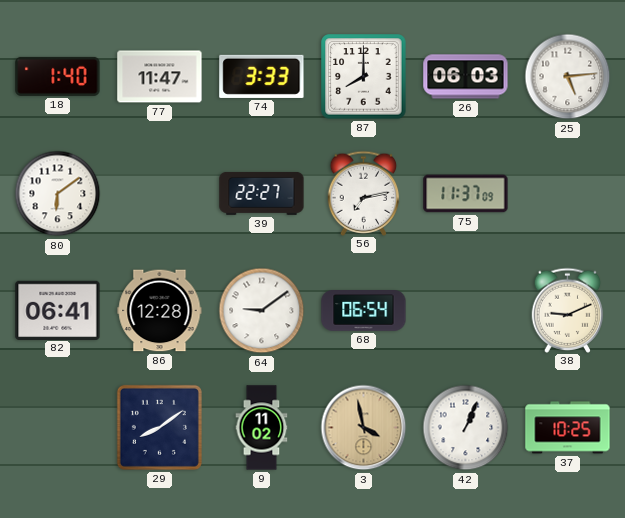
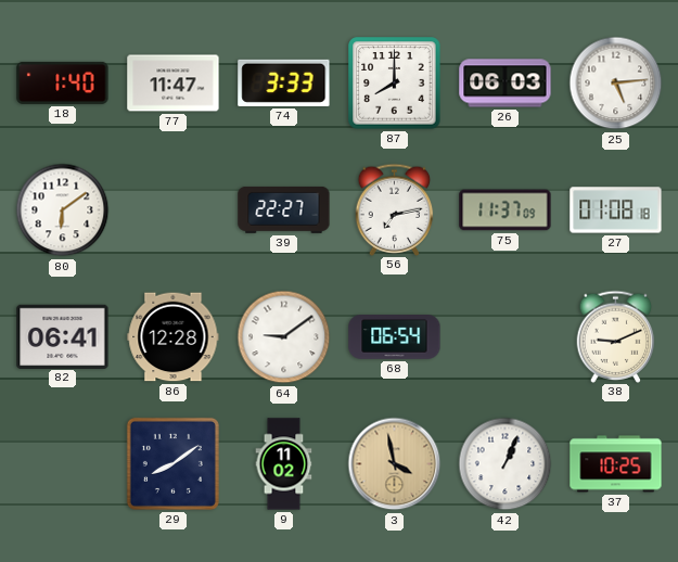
27: none -> 01:08 (616, 210)
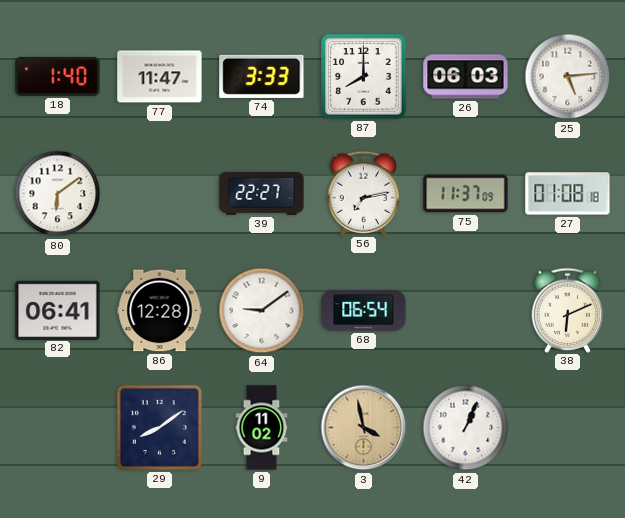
38: 9:11 -> 6:11 (568, 310)
37: 10:25 -> none (616, 464)
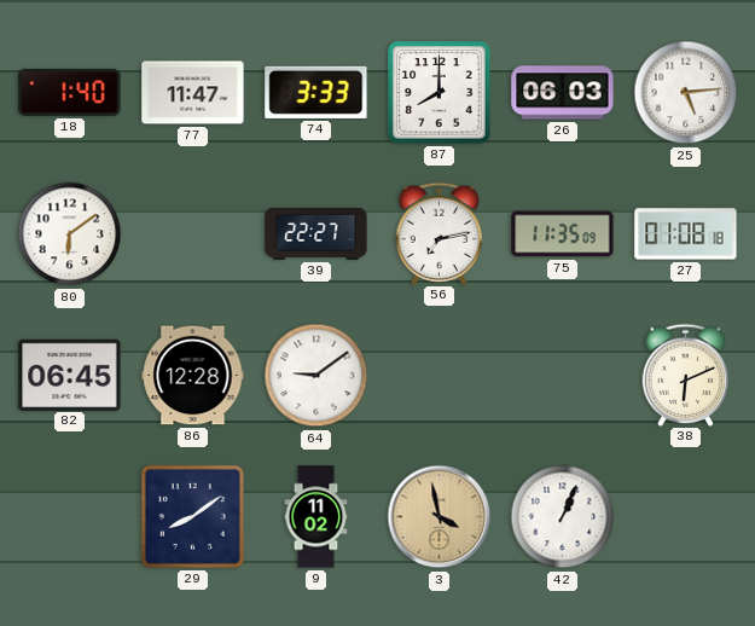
75: 11:37 -> 11:35 (563, 234)
82: 06:41 -> 06:45 (70, 375)
68: 06:54 -> none (364, 311)
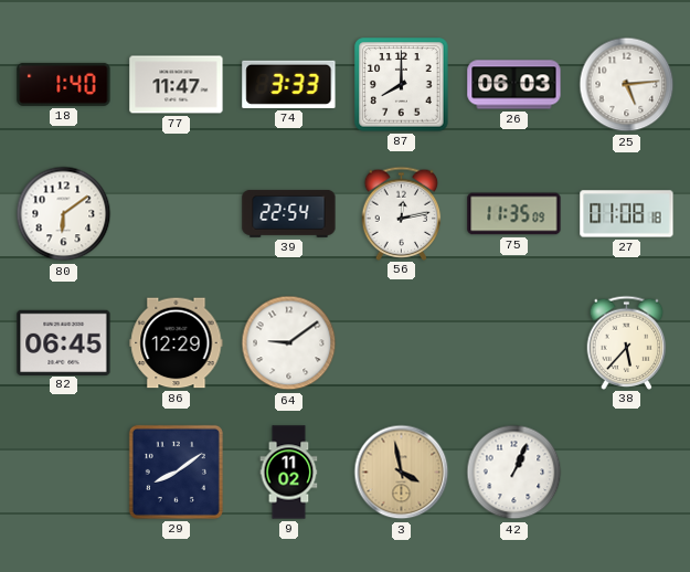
39: 22:27 -> 22:54 (289, 213)
56: 7:13 -> 12:13 (402, 213)
86: 12:28 -> 12:29 (177, 343)
38: 6:11 -> 5:37 (627, 342)
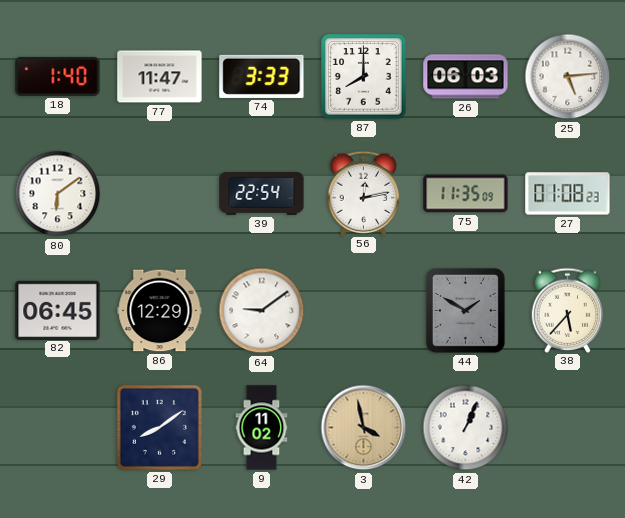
27: 01:08:18 -> 01:08:23 (568, 194)
44: none -> 1:50 (465, 310)
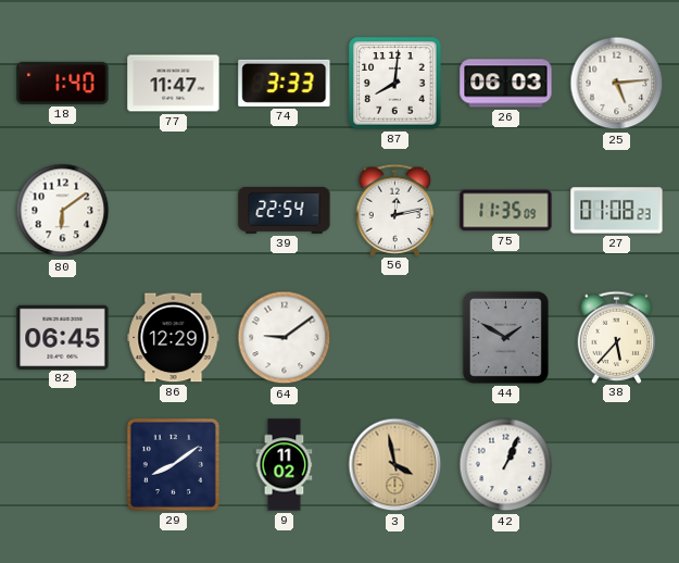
87: 8:00 -> 8:01 (395, 84)
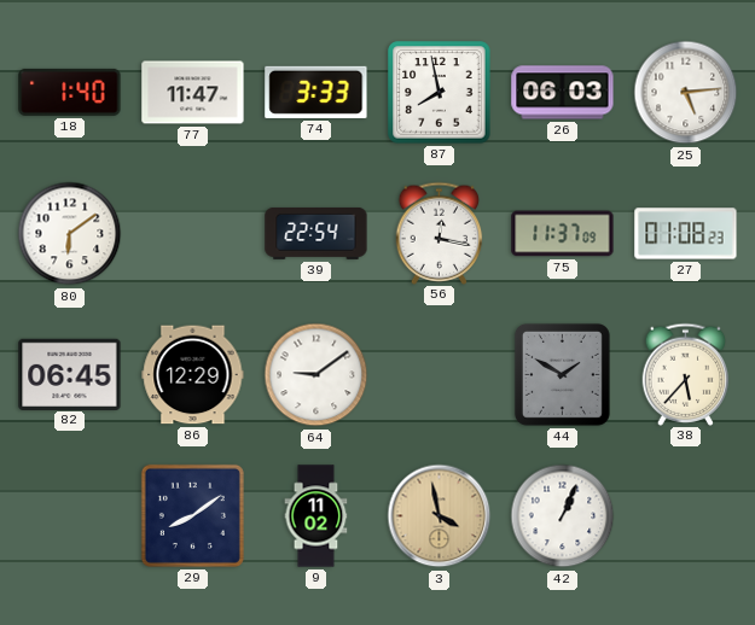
87: 8:01 -> 7:58 (440, 93)
56: 12:13 -> 12:17 (440, 233)
75: 11:35 -> 11:37 (563, 234)
